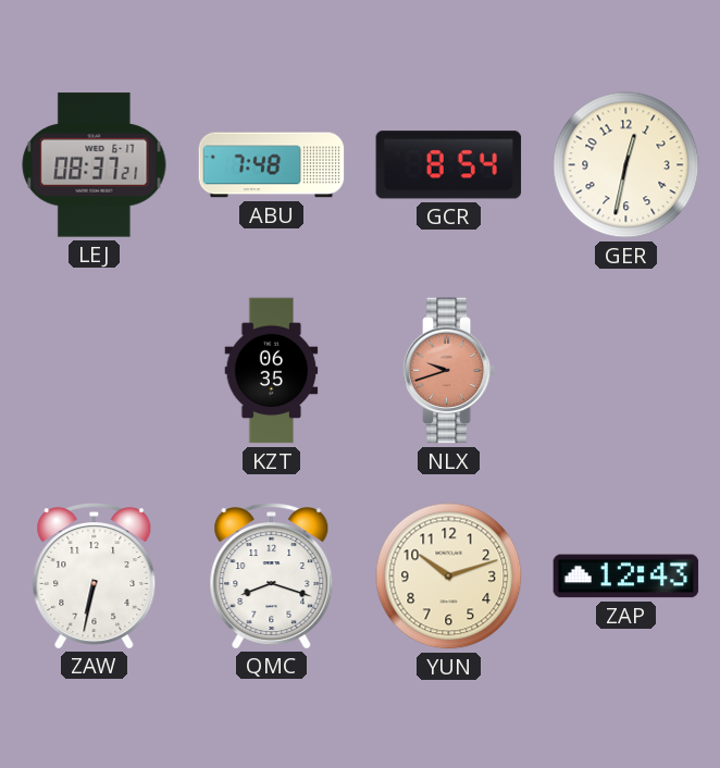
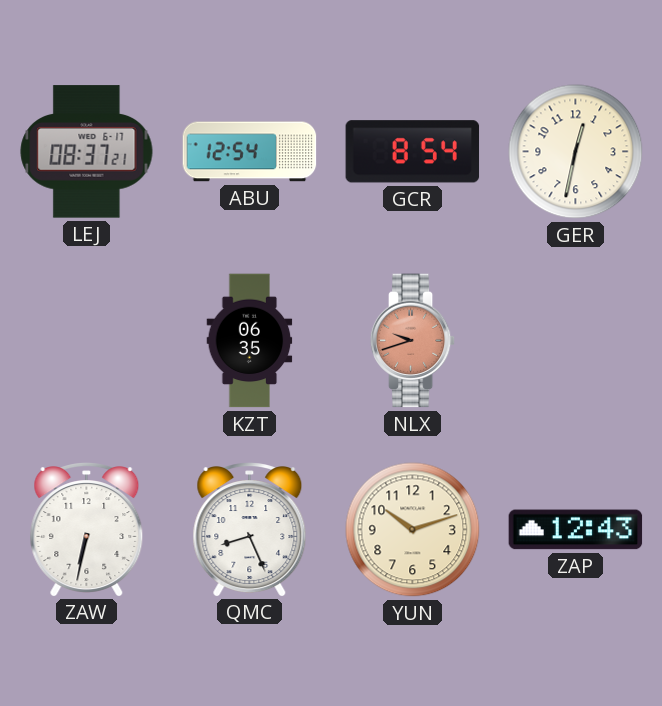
ABU: 7:48 -> 12:54 (250, 152)
QMC: 8:18 -> 8:26 (250, 529)
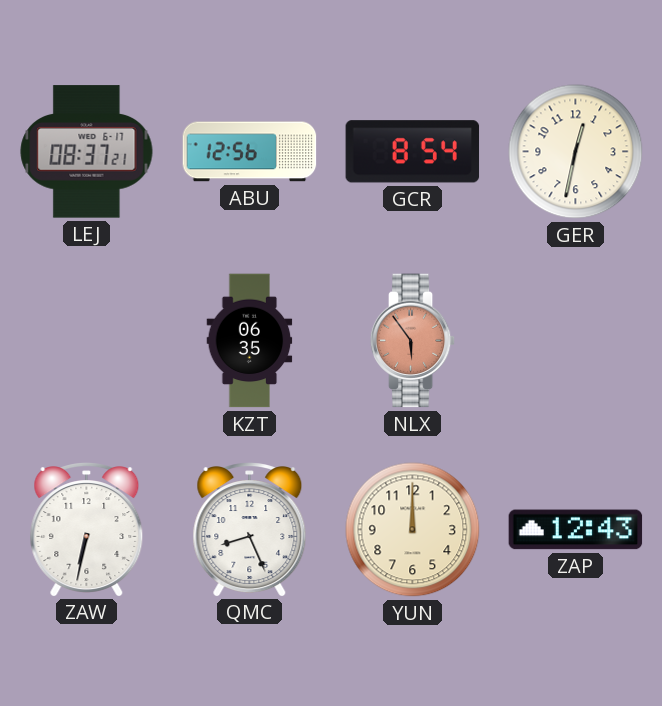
ABU: 12:54 -> 12:56 (250, 152)
NLX: 9:42 -> 5:54 (413, 341)
YUN: 10:12 -> 12:00 (413, 530)
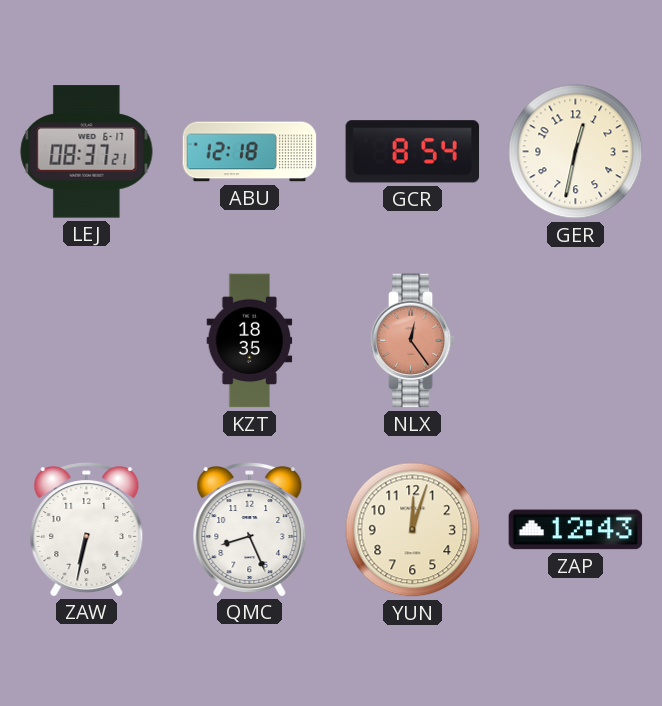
ABU: 12:56 -> 12:18 (250, 152)
KZT: 06:35 -> 18:35 (250, 341)
NLX: 5:54 -> 12:24 (413, 341)
YUN: 12:00 -> 12:03 (413, 530)
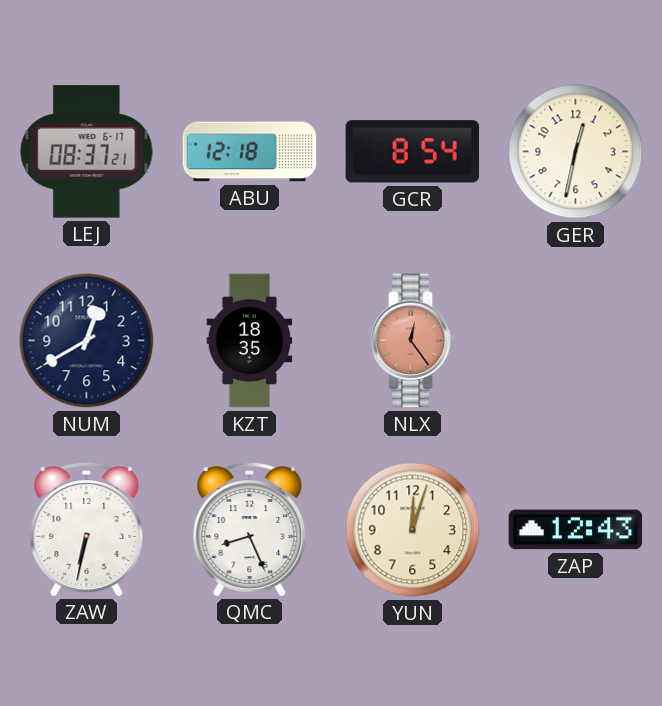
NUM: none -> 12:40 (87, 341)
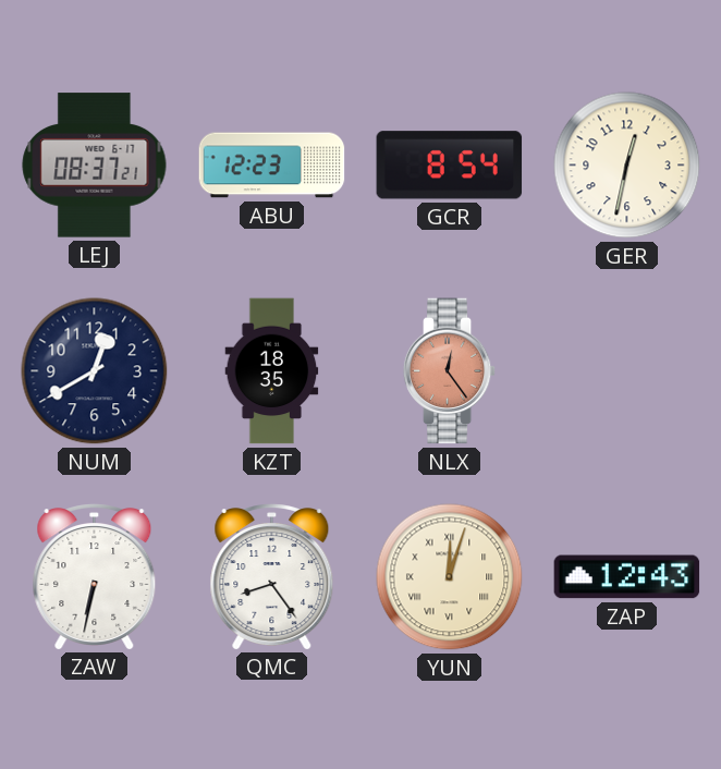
ABU: 12:18 -> 12:23 (272, 166)
QMC: 8:26 -> 8:24 (272, 576)
YUN numerals: Arabic -> Roman (450, 577)
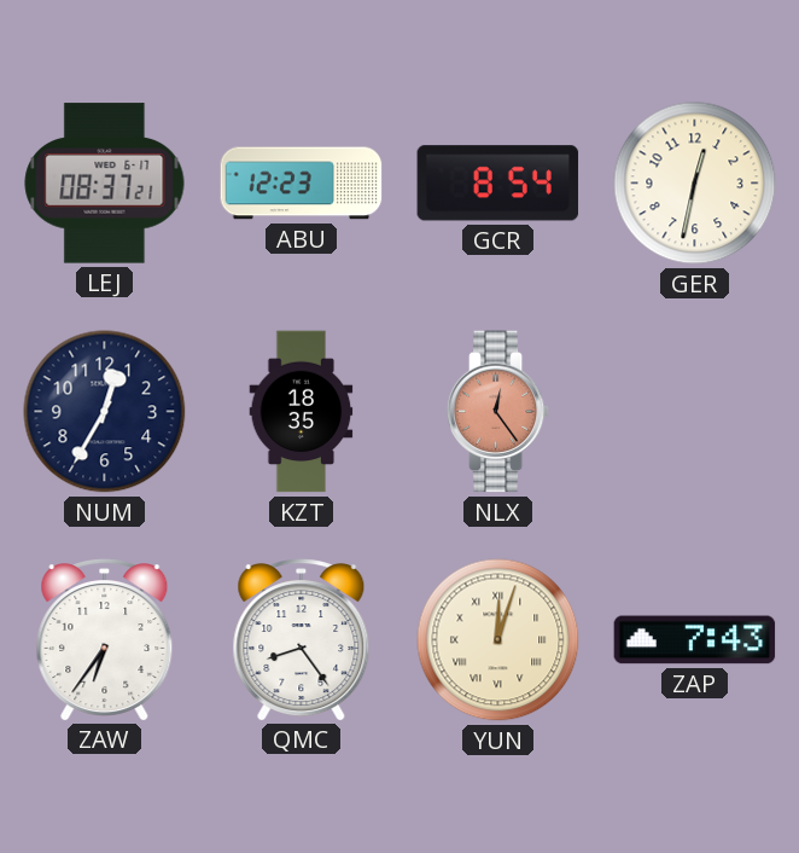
NUM: 12:40 -> 12:35 (105, 412)
ZAW: 6:32 -> 6:36 (105, 639)
ZAP: 12:43 -> 7:43 (695, 640)
